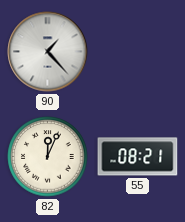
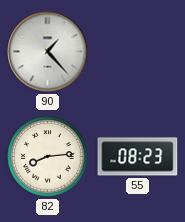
82: 12:04 -> 8:14 (48, 157)
55: 08:21 -> 08:23 (138, 157)
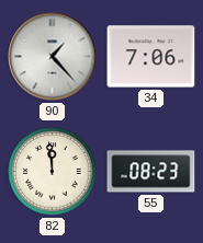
34: none -> 7:06 (151, 57)
82: 8:14 -> 11:59 (53, 172)
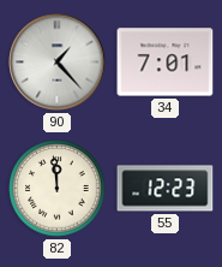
34: 7:06 -> 7:01 (166, 63)
55: 08:23 -> 12:23 (166, 189)
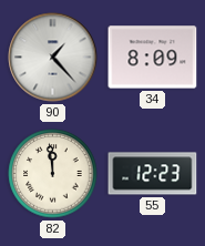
34: 7:01 -> 8:09 (153, 58)
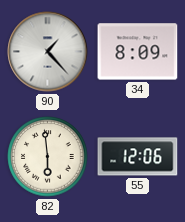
82: 11:59 -> 5:59 (48, 157)
55: 12:23 -> 12:06 (138, 157)
